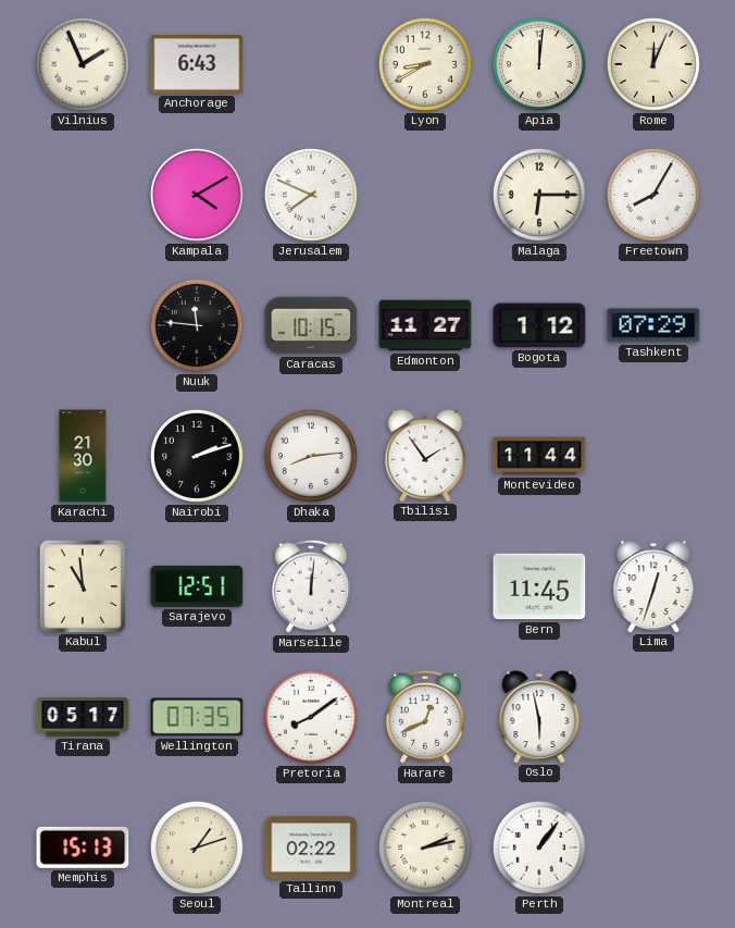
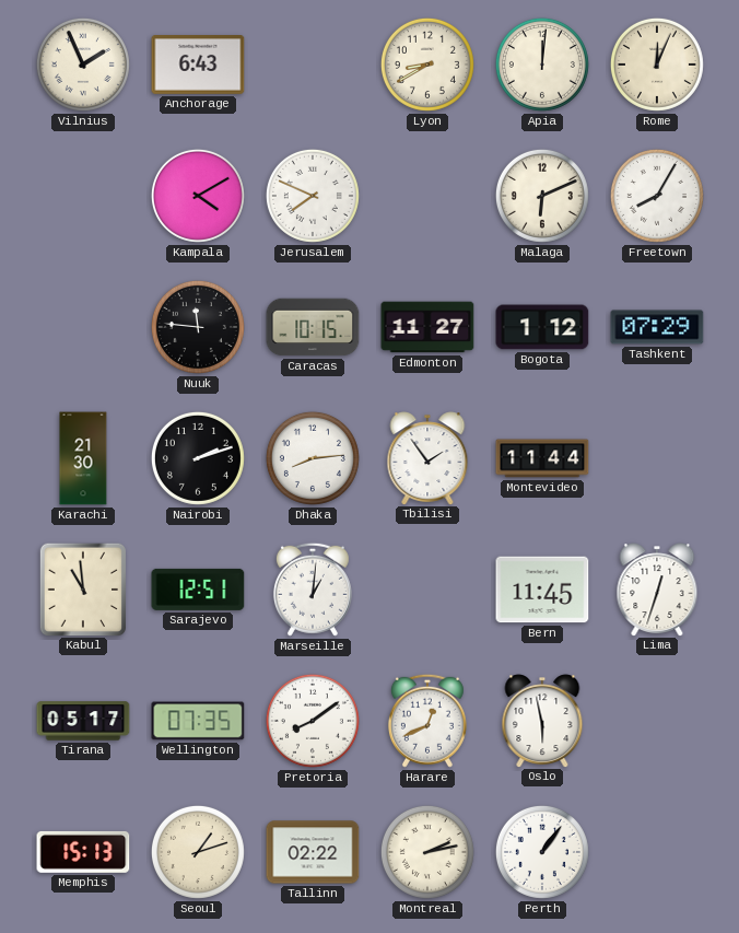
Malaga: 6:15 -> 6:11 (542, 196)
Marseille: 12:01 -> 1:01 (313, 590)
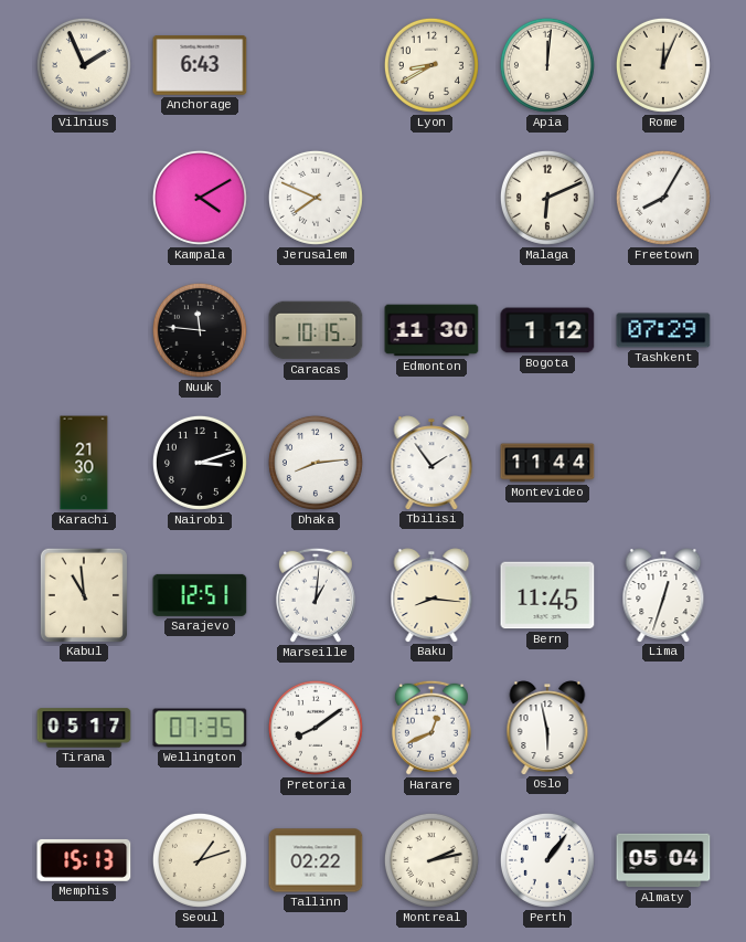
Edmonton: 11:27 -> 11:30 (431, 330)
Nairobi: 2:12 -> 3:12 (200, 463)
Baku: none -> 8:16 (431, 595)
Almaty: none -> 05:04 (663, 860)
